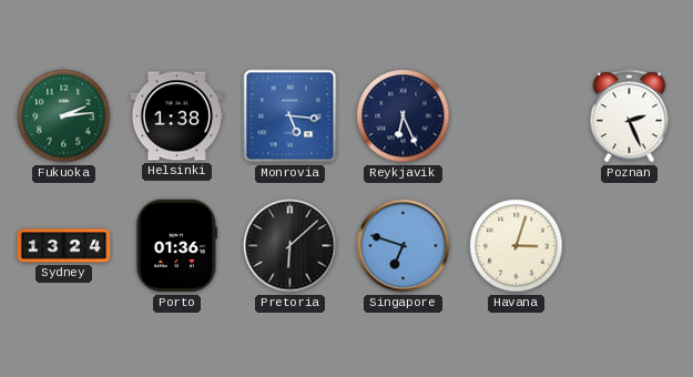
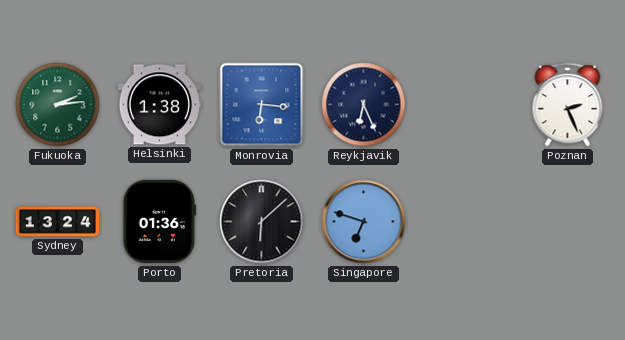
Monrovia: 5:16 -> 6:16 (262, 105)
Havana: 3:03 -> none (517, 246)
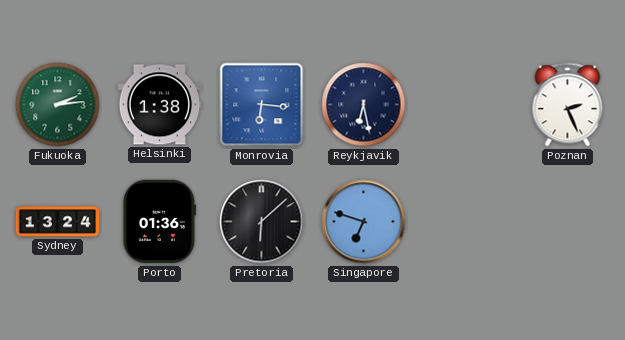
Reykjavik: 6:26 -> 6:28 (364, 105)
